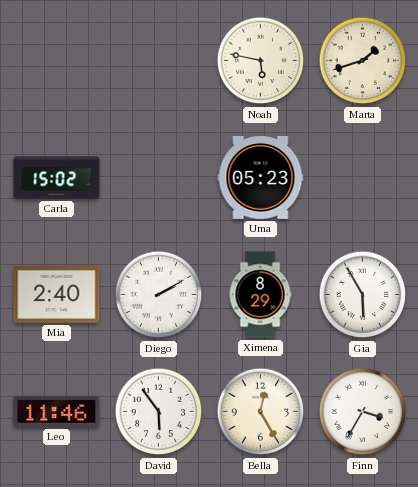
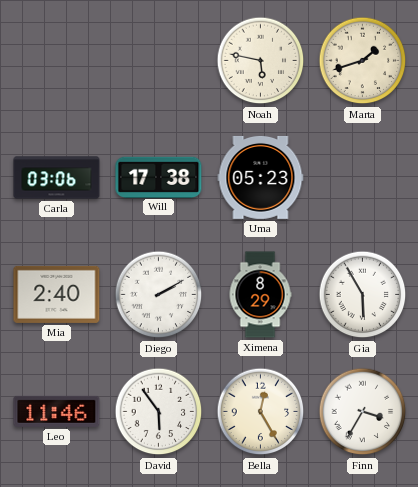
Carla: 15:02 -> 03:06 (57, 178)
Will: none -> 17:38 (159, 177)
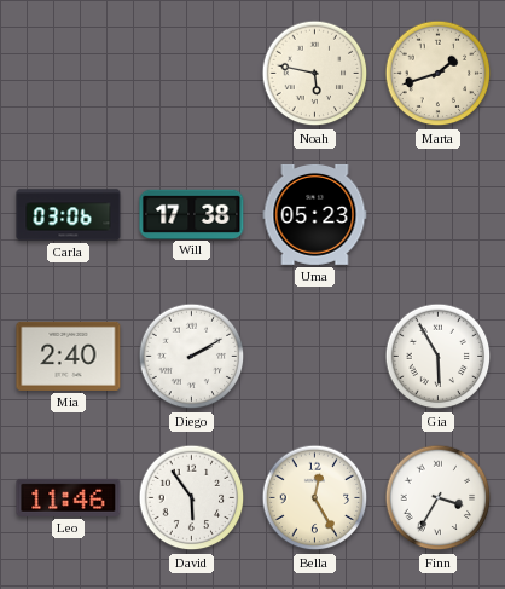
Ximena: 8:29 -> none (260, 295)
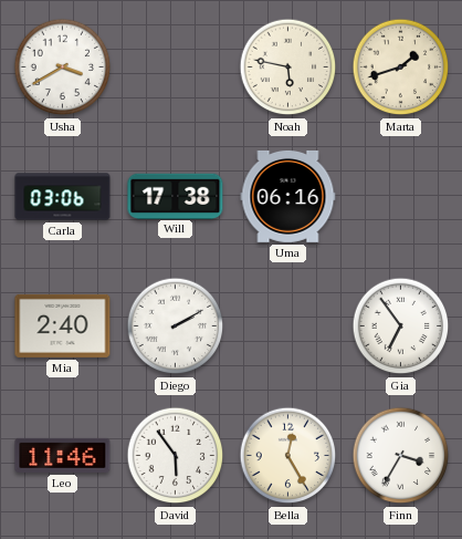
Usha: none -> 3:40 (63, 68)
Uma: 05:23 -> 06:16 (288, 196)
Gia: 5:55 -> 6:54 (401, 326)
